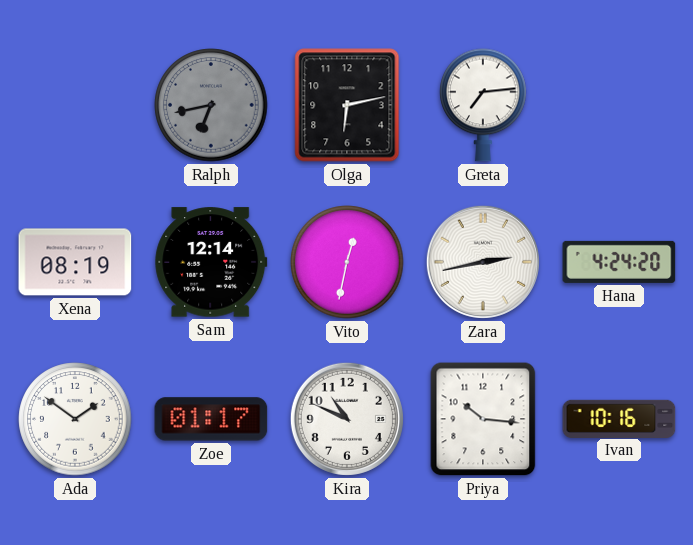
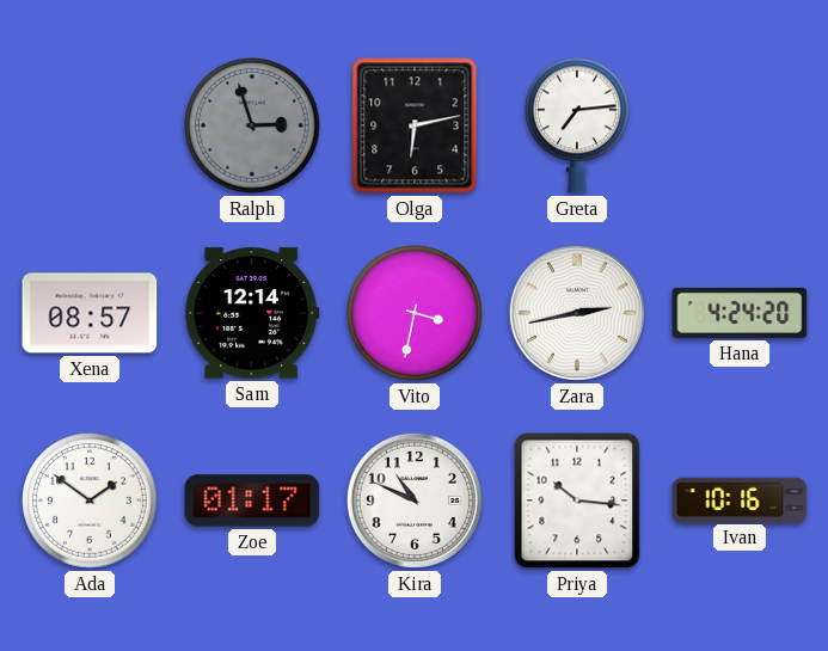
Ralph: 6:43 -> 2:57 (252, 125)
Xena: 08:19 -> 08:57 (90, 313)
Vito: 12:32 -> 3:32 (415, 313)
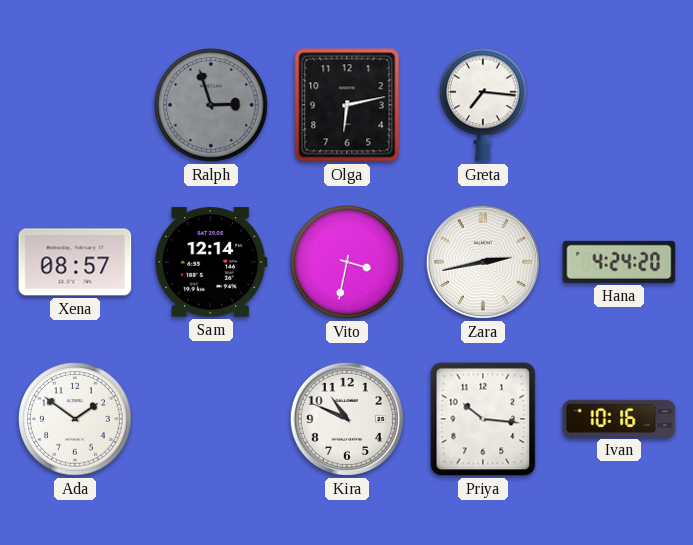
Greta: 7:14 -> 7:16 (483, 105)
Zoe: 01:17 -> none (252, 500)
